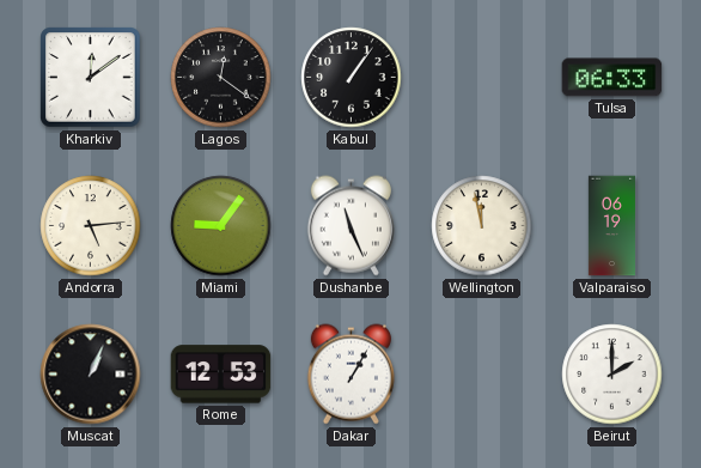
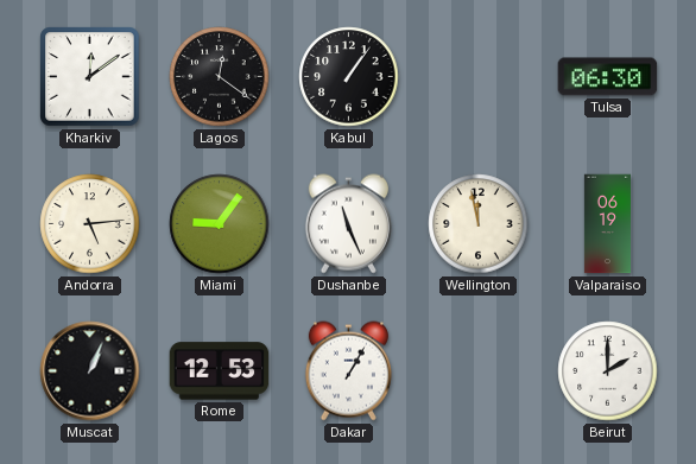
Tulsa: 06:33 -> 06:30 (608, 77)
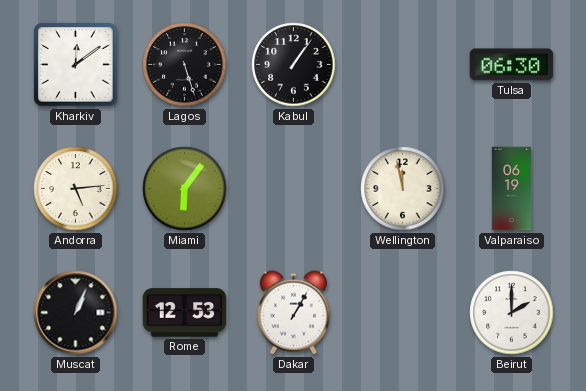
Lagos: 12:21 -> 5:27 (185, 65)
Miami: 9:06 -> 6:06 (185, 189)
Dushanbe: 11:26 -> none (348, 224)
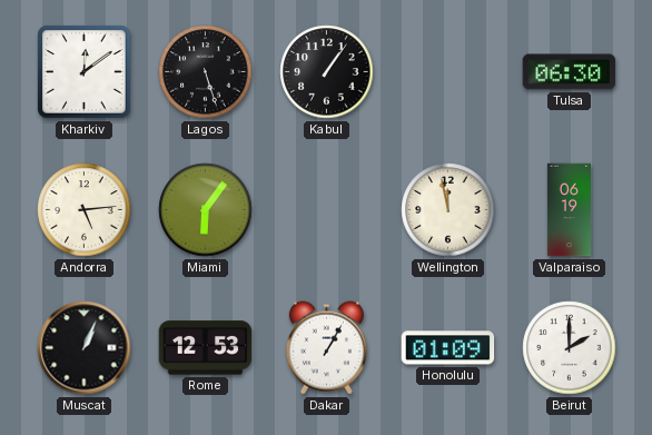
Honolulu: none -> 01:09 (448, 348)
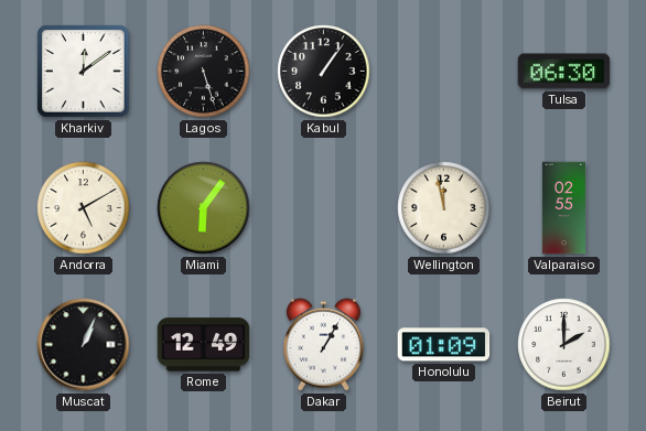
Andorra: 5:14 -> 5:10 (84, 208)
Valparaiso: 06:19 -> 02:55 (563, 208)
Rome: 12:53 -> 12:49 (204, 345)
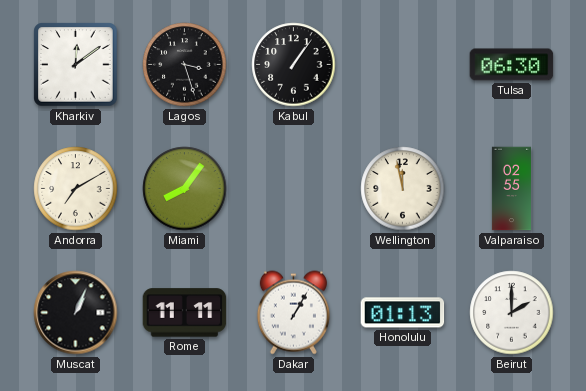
Lagos: 5:27 -> 3:27 (185, 65)
Andorra: 5:10 -> 7:10 (76, 189)
Miami: 6:06 -> 8:06 (185, 189)
Rome: 12:49 -> 11:11 (185, 313)
Honolulu: 01:09 -> 01:13 (403, 313)
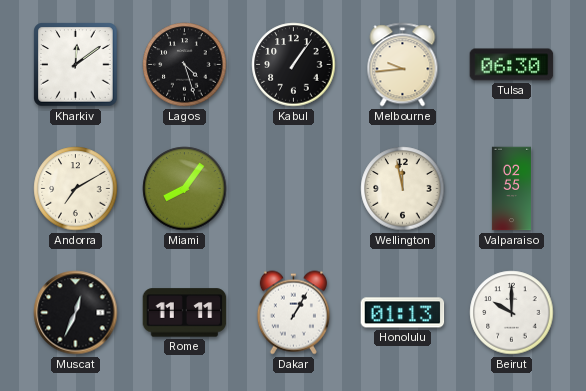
Lagos: 3:27 -> 4:27 (185, 65)
Melbourne: none -> 9:44 (403, 65)
Muscat: 1:04 -> 12:34 (76, 313)
Beirut: 2:00 -> 10:00 (512, 313)
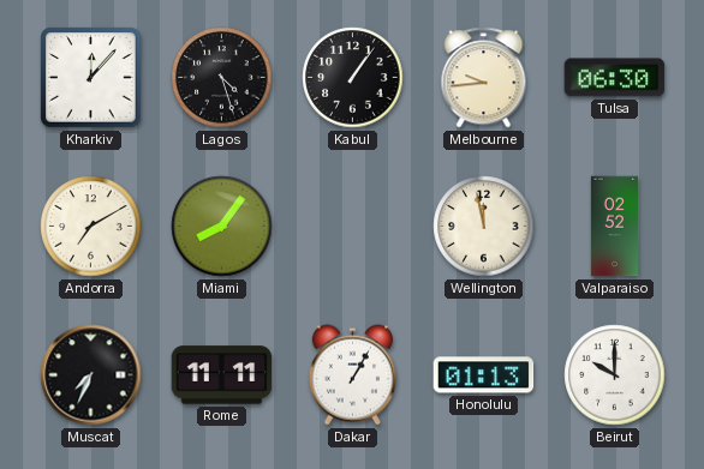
Kharkiv: 12:09 -> 12:07 (91, 78)
Valparaiso: 02:55 -> 02:52 (614, 227)
Muscat: 12:34 -> 7:34 (91, 375)
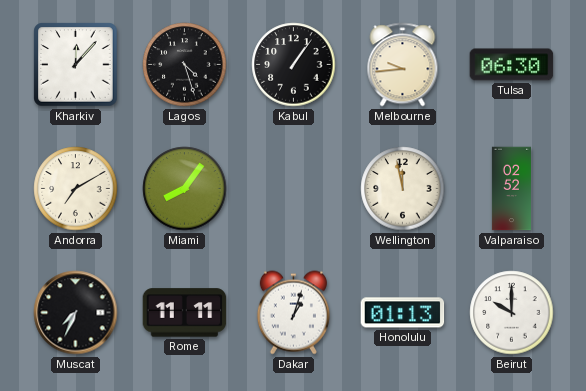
Dakar: 1:05 -> 1:03 (293, 313)
